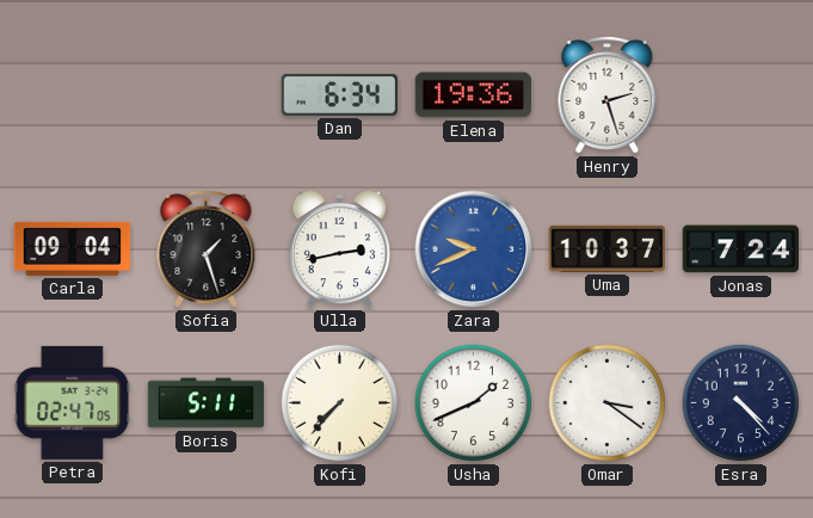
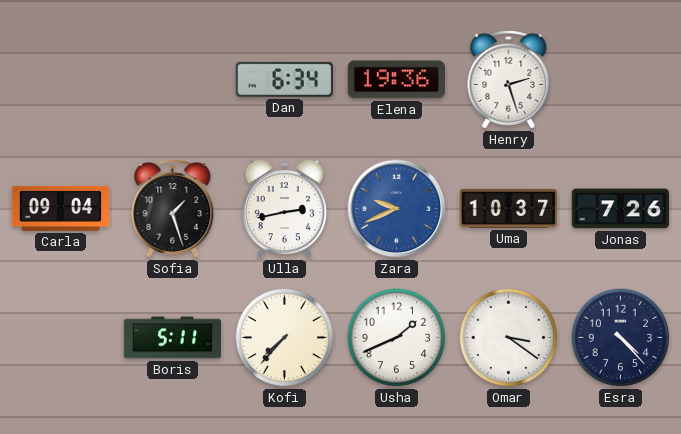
Jonas: 7:24 -> 7:26 (621, 209)
Petra: 02:47 -> none (73, 402)
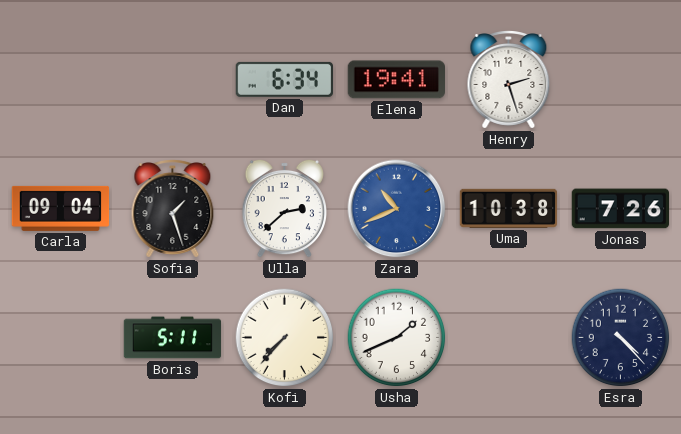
Elena: 19:36 -> 19:41 (396, 80)
Ulla: 2:43 -> 2:38 (284, 208)
Zara: 9:41 -> 10:41 (397, 209)
Uma: 10:37 -> 10:38 (509, 208)
Omar: 3:21 -> none (509, 338)
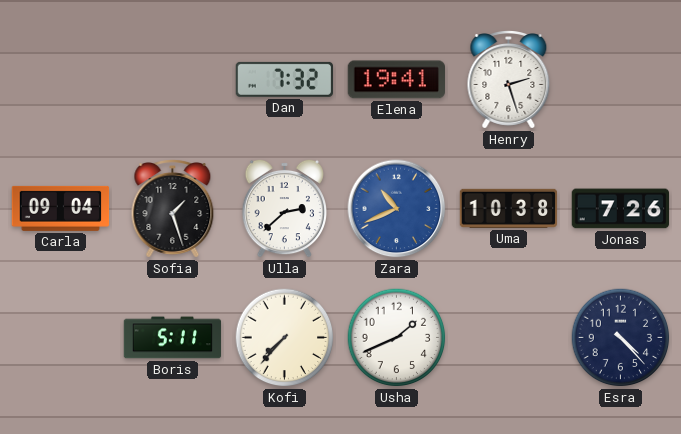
Dan: 6:34 -> 7:32 (284, 79)
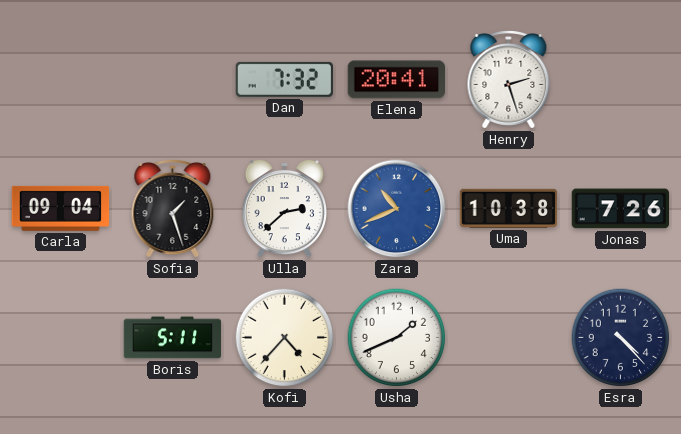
Elena: 19:41 -> 20:41 (396, 80)
Kofi: 7:37 -> 4:37 (285, 338)
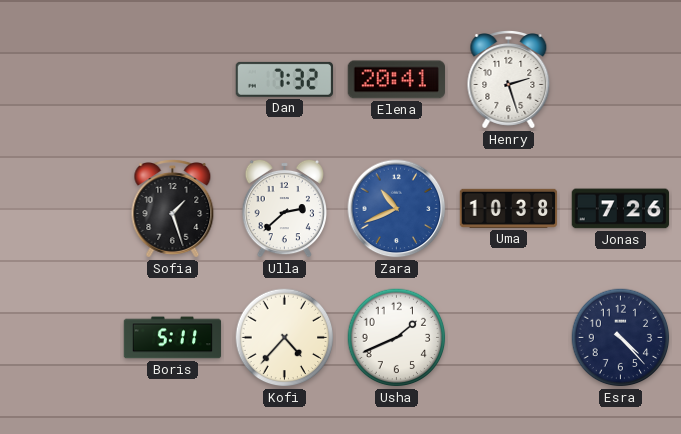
Carla: 09:04 -> none (61, 208)
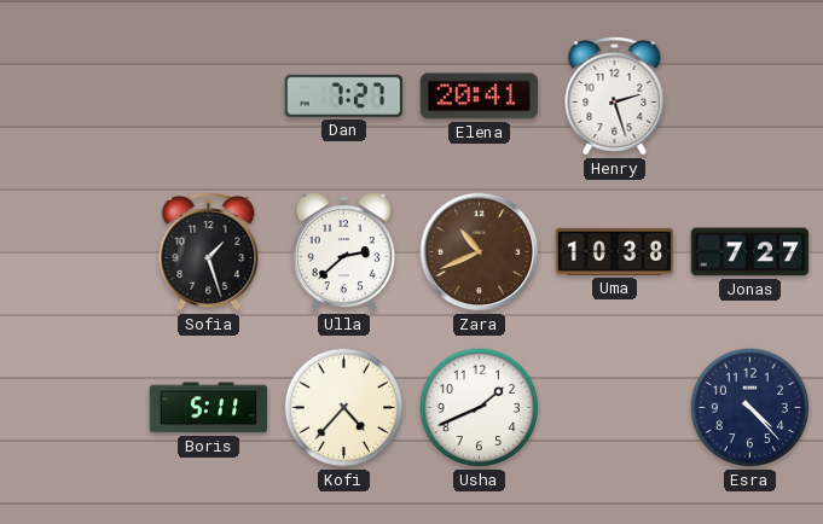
Dan: 7:32 -> 7:27 (343, 95)
Zara dial: blue -> brown (480, 252)
Jonas: 7:26 -> 7:27 (750, 252)
